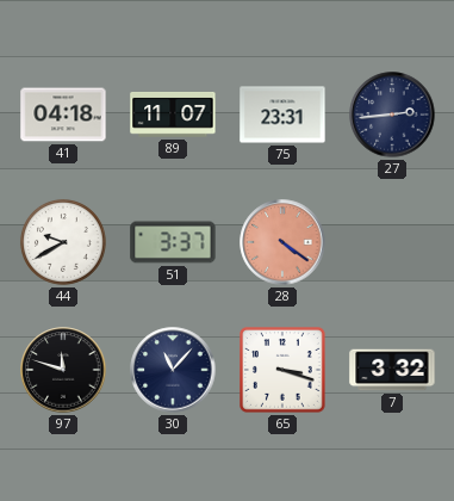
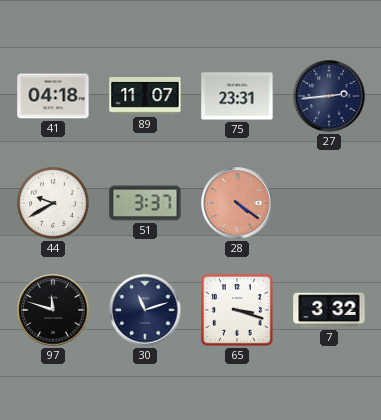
30: 11:07 -> 11:12 (145, 310)
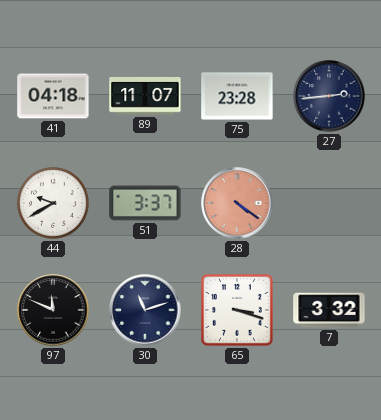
75: 23:31 -> 23:28 (237, 96)
97: 11:48 -> 11:49 (53, 310)
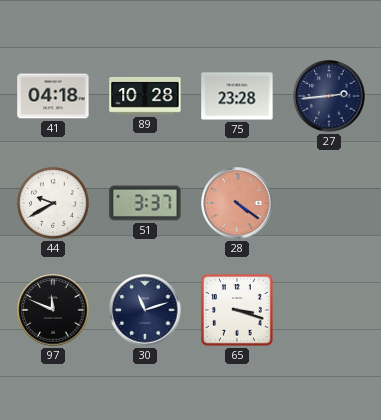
89: 11:07 -> 10:28 (145, 97)
7: 3:32 -> none (329, 310)
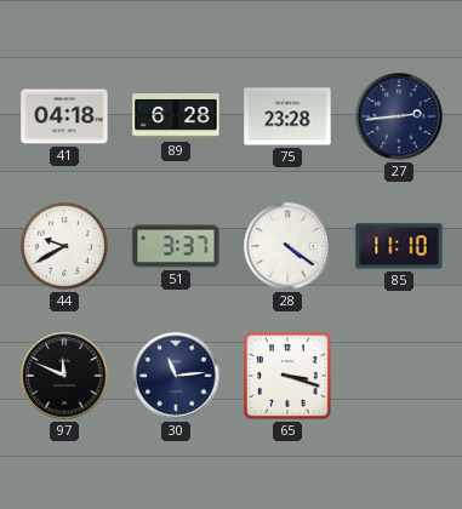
89: 10:28 -> 6:28 (176, 118)
28 dial: salmon -> white (287, 246)
85: none -> 11:10 (399, 246)
30: 11:12 -> 11:14 (176, 376)
